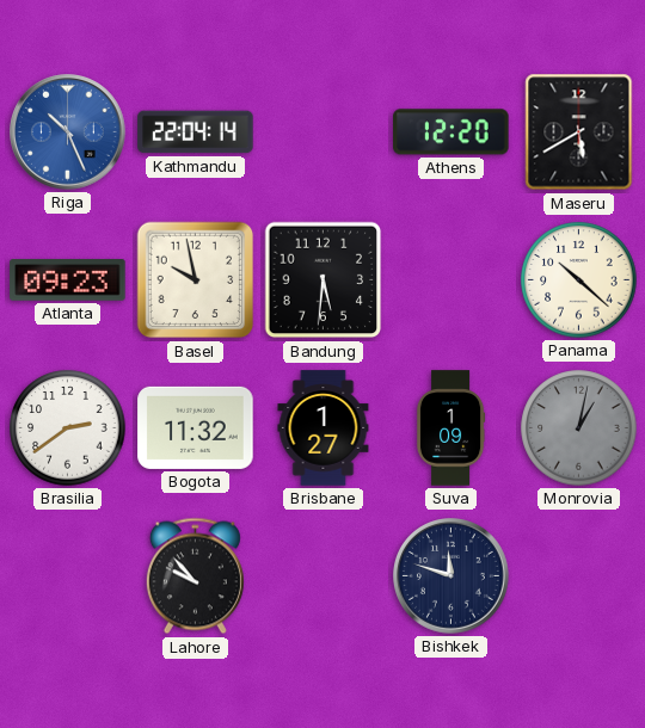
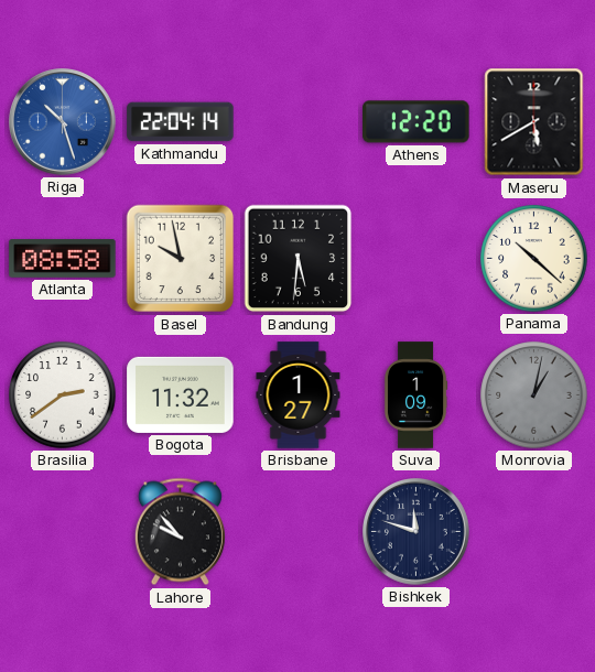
Riga: 10:26 -> 10:27 (63, 122)
Atlanta: 09:23 -> 08:58 (63, 259)
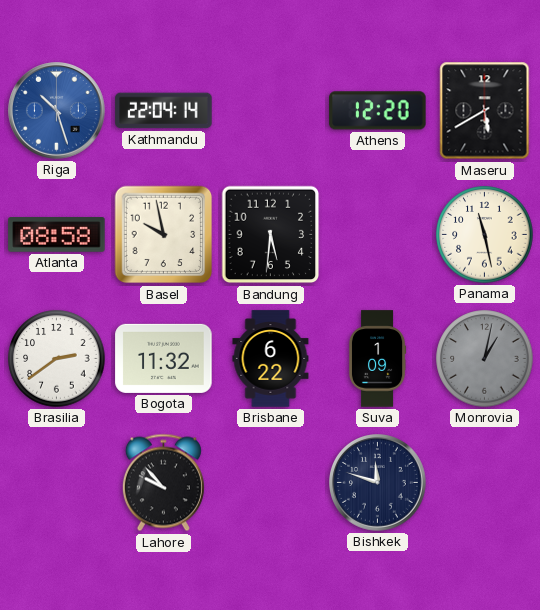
Panama: 10:22 -> 11:28 (485, 235)
Brisbane: 1:27 -> 6:22 (271, 359)
